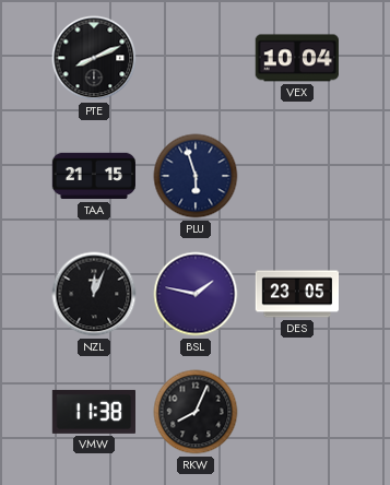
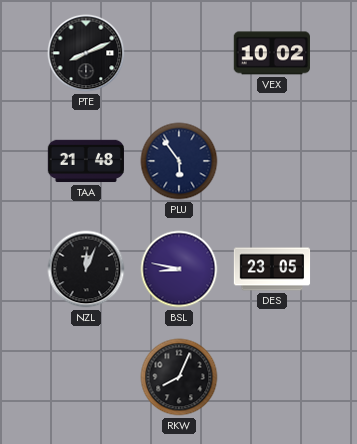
VEX: 10:04 -> 10:02 (271, 53)
TAA: 21:15 -> 21:48 (85, 161)
PLU: 5:57 -> 5:54 (179, 161)
BSL: 1:47 -> 8:47 (179, 269)
VMW: 11:38 -> none (93, 412)
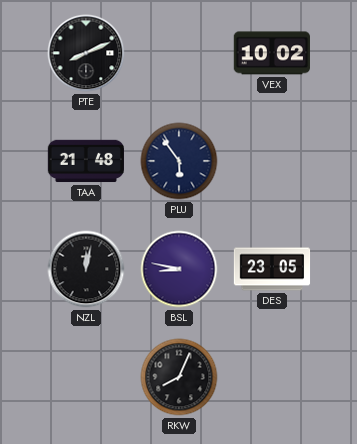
NZL: 12:04 -> 12:02 (86, 269)
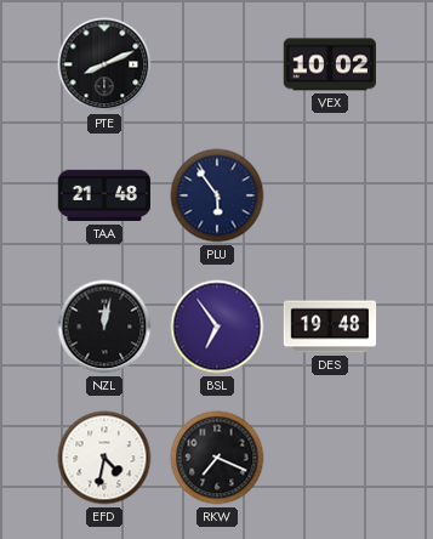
BSL: 8:47 -> 6:54 (217, 327)
DES: 23:05 -> 19:48 (330, 327)
EFD: none -> 4:32 (104, 458)
RKW: 8:04 -> 7:19 (217, 458)
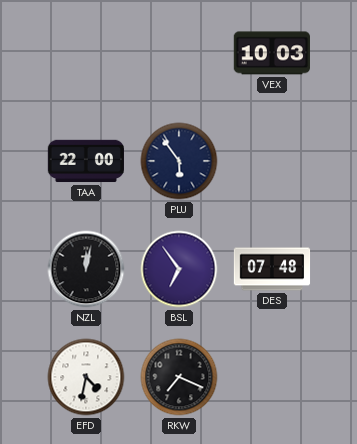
PTE: 8:11 -> none (104, 64)
VEX: 10:02 -> 10:03 (271, 53)
TAA: 21:48 -> 22:00 (85, 161)
DES: 19:48 -> 07:48 (272, 269)
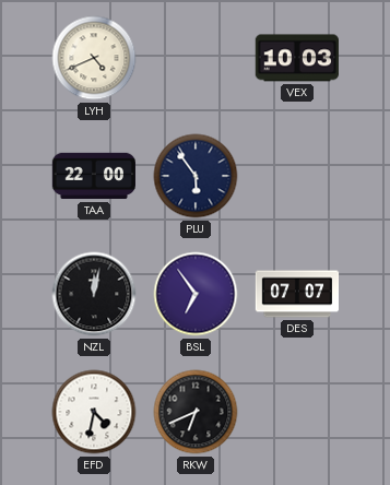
LYH: none -> 4:41 (94, 58)
DES: 07:48 -> 07:07 (297, 294)
RKW: 7:19 -> 6:41 (196, 412)
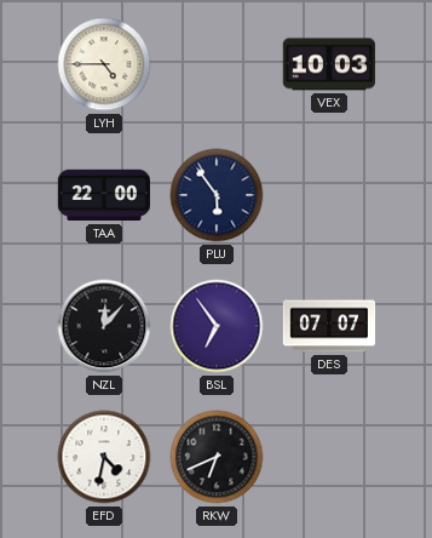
LYH: 4:41 -> 4:45 (104, 64)
NZL: 12:02 -> 12:07 (104, 326)
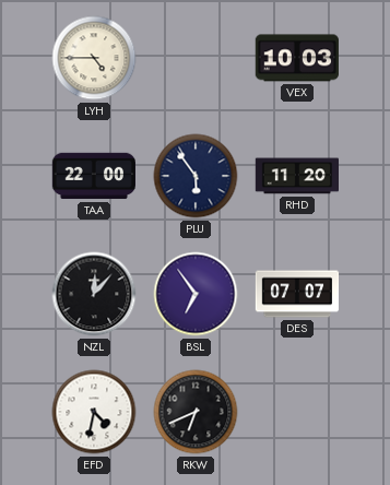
RHD: none -> 11:20 (296, 176)
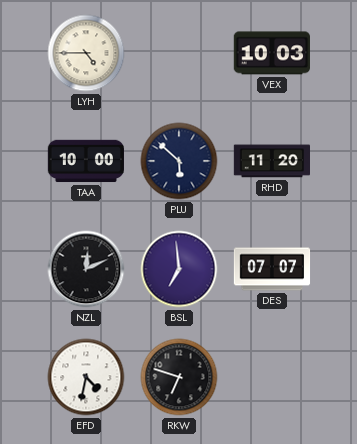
TAA: 22:00 -> 10:00 (85, 161)
PLU: 5:54 -> 5:52 (179, 161)
NZL: 12:07 -> 12:11 (86, 269)
BSL: 6:54 -> 6:59 (179, 269)
RKW: 6:41 -> 6:48 (179, 377)
